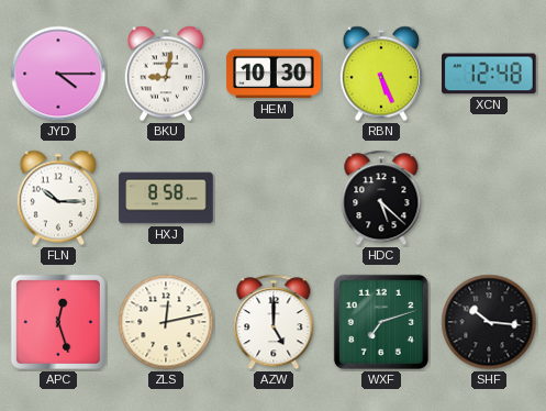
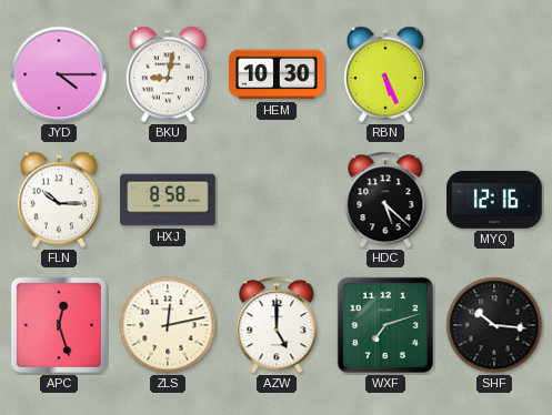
XCN: 12:48 -> none (490, 74)
MYQ: none -> 12:16 (494, 200)
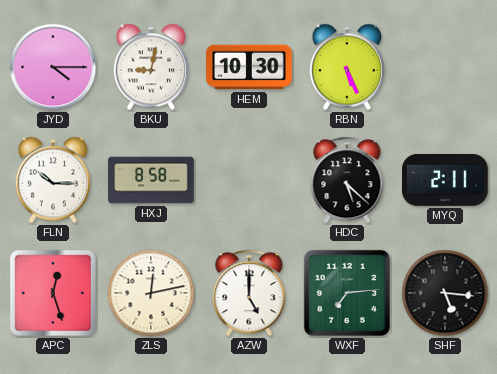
MYQ: 12:16 -> 2:11 (445, 180)
WXF: 7:12 -> 7:14 (347, 293)
SHF: 10:16 -> 5:16 (445, 293)
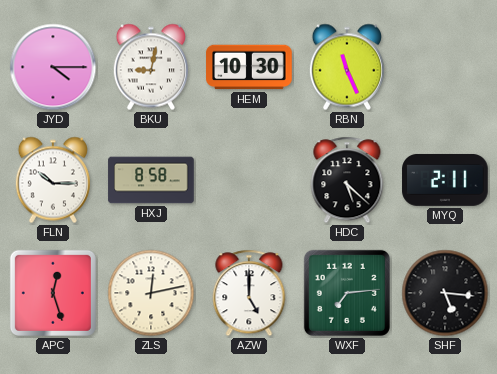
RBN: 5:26 -> 11:26 (347, 67)
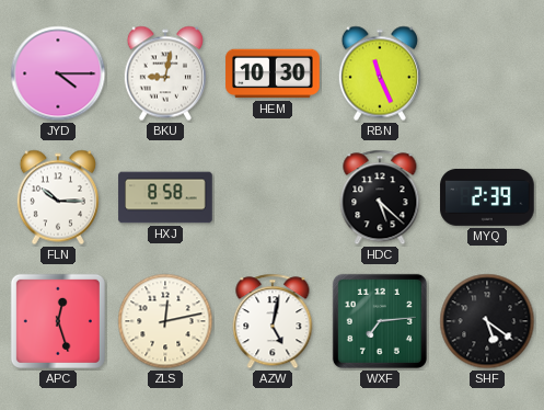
MYQ: 2:11 -> 2:39 (487, 197)
AZW: 5:00 -> 5:02 (273, 321)
SHF: 5:16 -> 5:21 (487, 321)
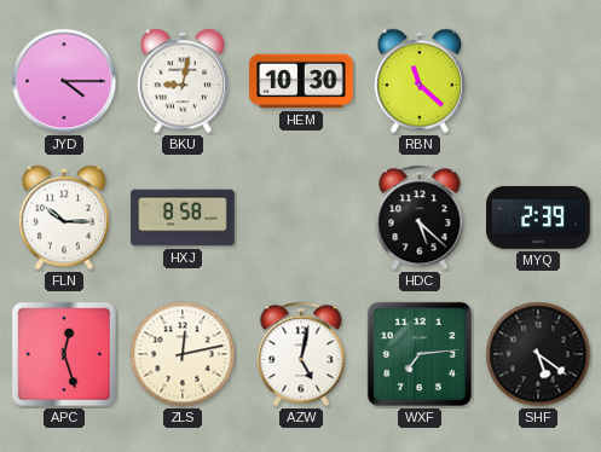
RBN: 11:26 -> 11:22 (420, 81)
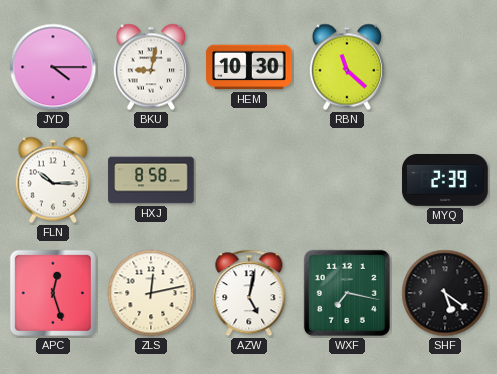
HDC: 5:22 -> none (420, 218)
WXF: 7:14 -> 7:17 (347, 293)
